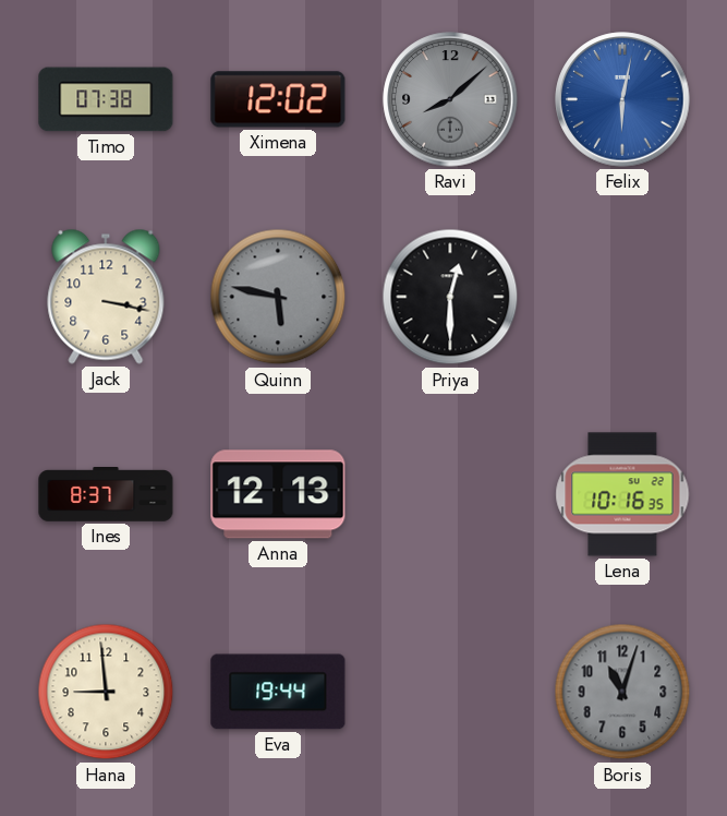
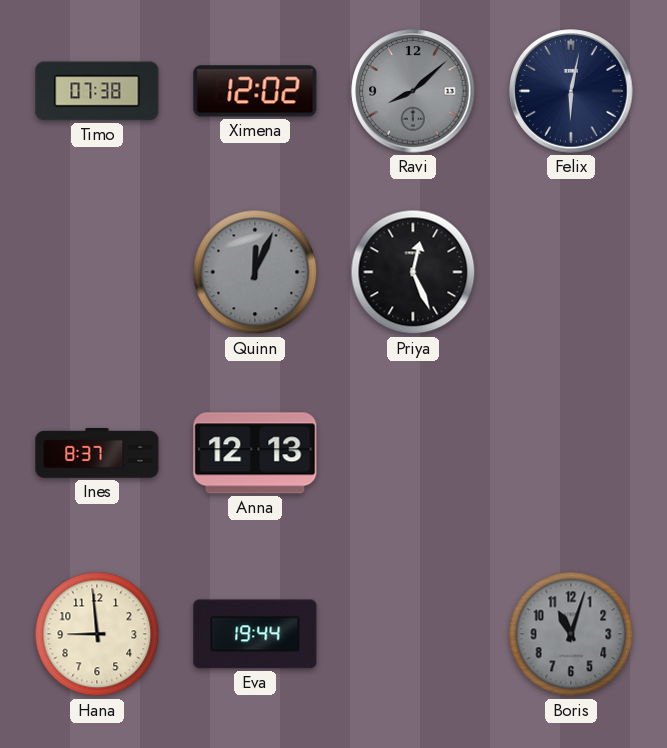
Felix dial: blue -> navy (571, 91)
Jack: 3:17 -> none (106, 297)
Quinn: 5:47 -> 12:04 (255, 272)
Priya: 12:30 -> 12:26 (413, 272)
Lena: 10:16 -> none (622, 494)
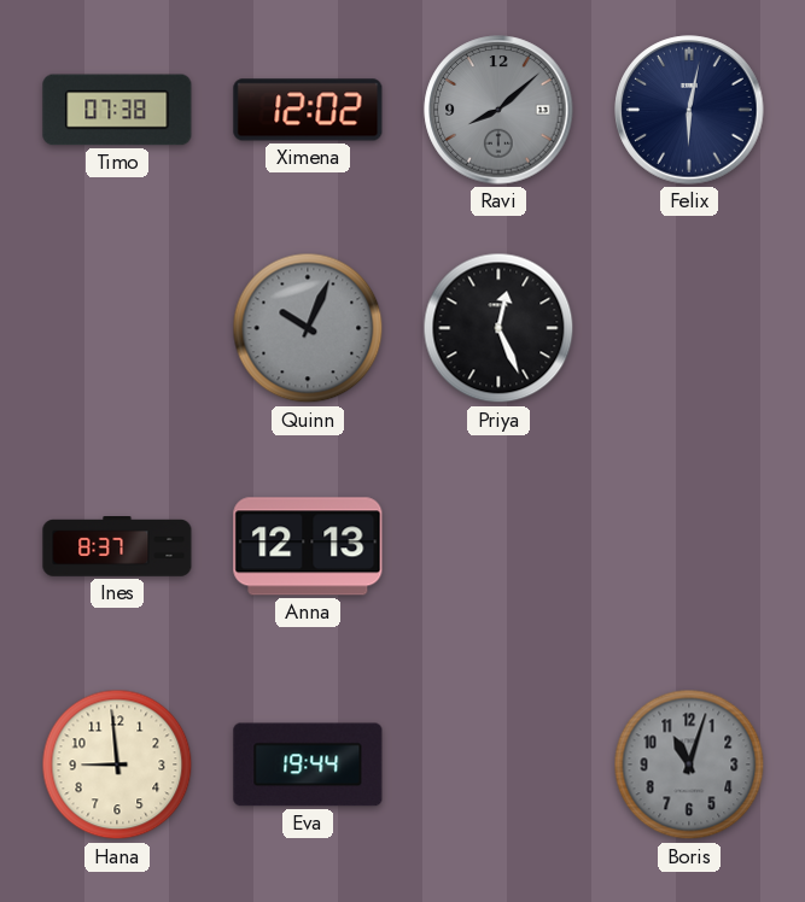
Quinn: 12:04 -> 10:04 (308, 328)
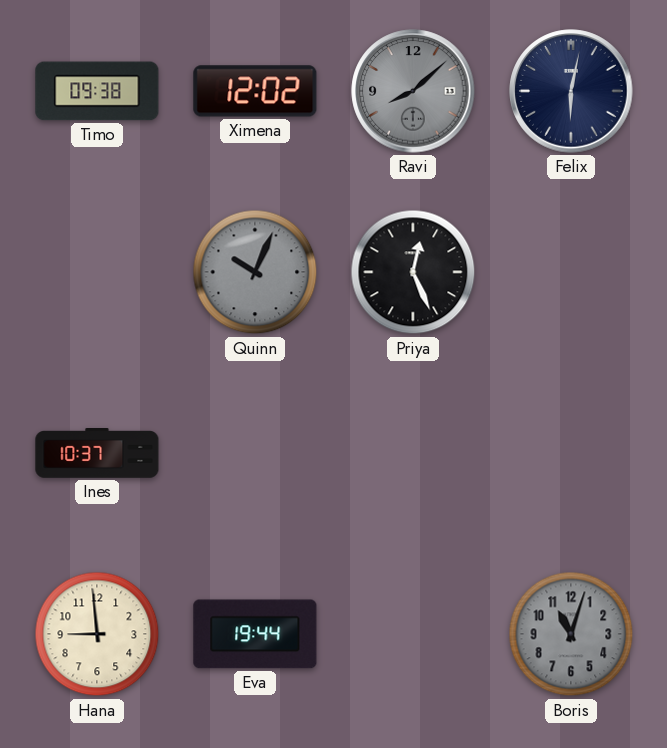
Timo: 07:38 -> 09:38 (97, 91)
Ines: 8:37 -> 10:37 (97, 453)
Anna: 12:13 -> none (308, 546)
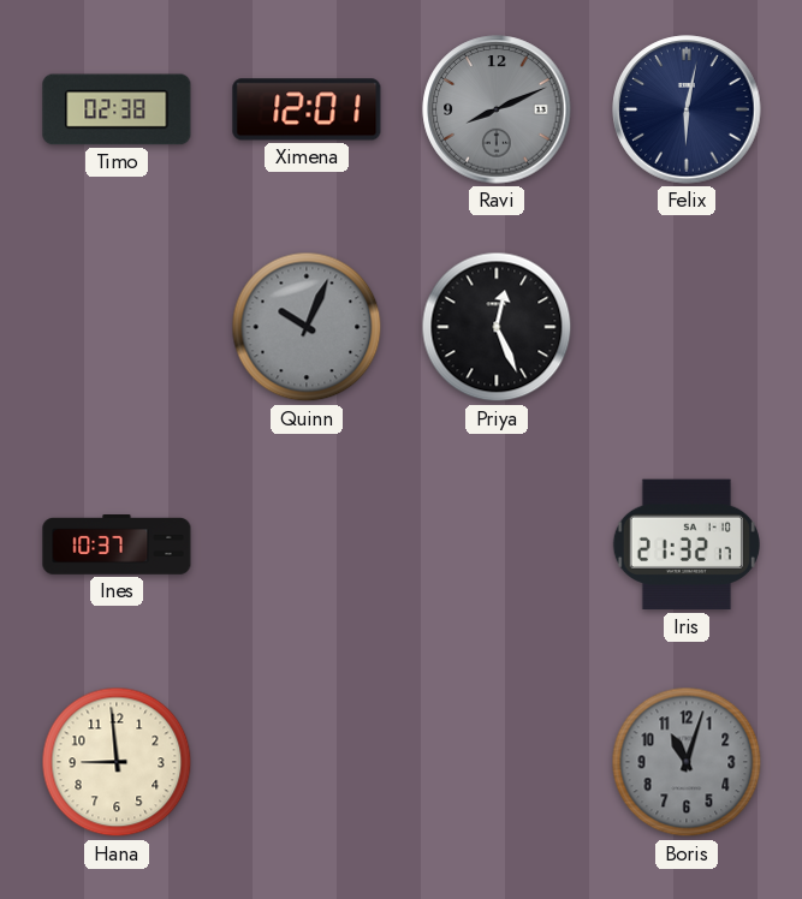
Timo: 09:38 -> 02:38 (117, 109)
Ximena: 12:02 -> 12:01 (307, 109)
Ravi: 8:08 -> 8:11 (497, 109)
Iris: none -> 21:32 (687, 544)
Eva: 19:44 -> none (255, 634)
